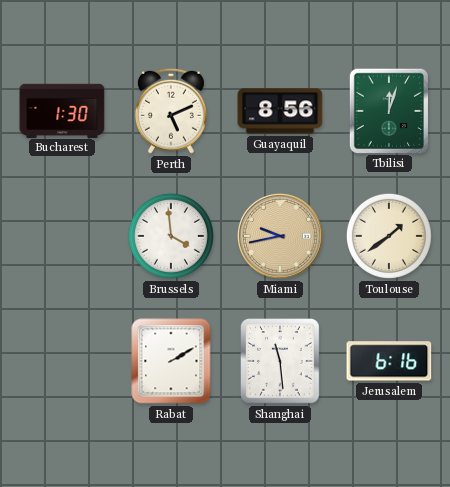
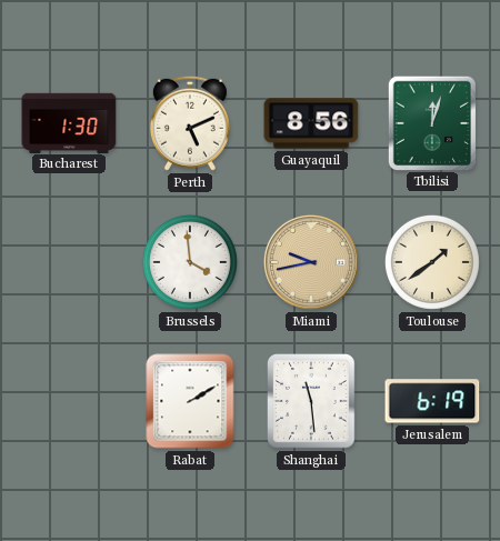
Jerusalem: 6:16 -> 6:19 (432, 401)
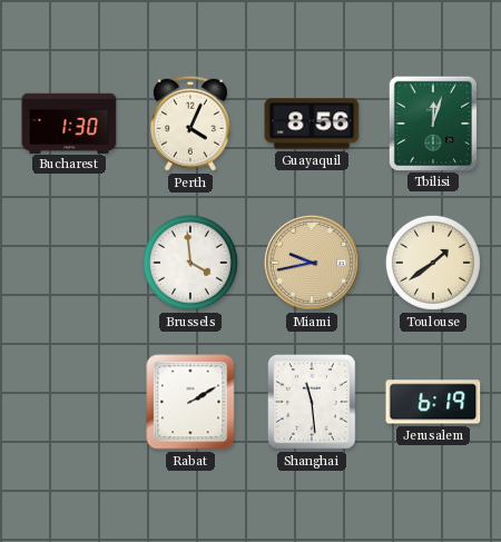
Perth: 5:11 -> 4:04 (190, 124)
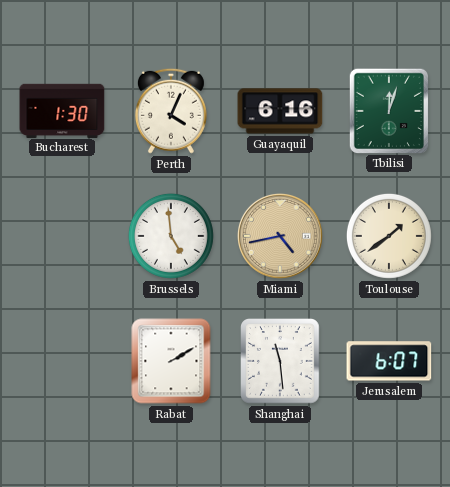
Guayaquil: 8:56 -> 6:16 (280, 111)
Brussels: 3:59 -> 4:59 (171, 236)
Miami: 9:43 -> 4:43 (280, 236)
Jerusalem: 6:19 -> 6:07 (389, 361)
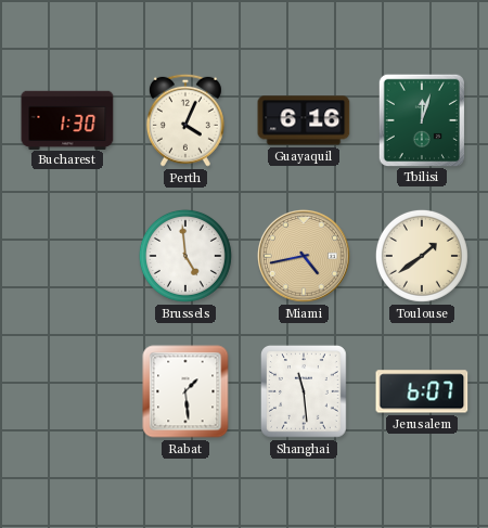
Rabat: 2:10 -> 1:29 (185, 391)
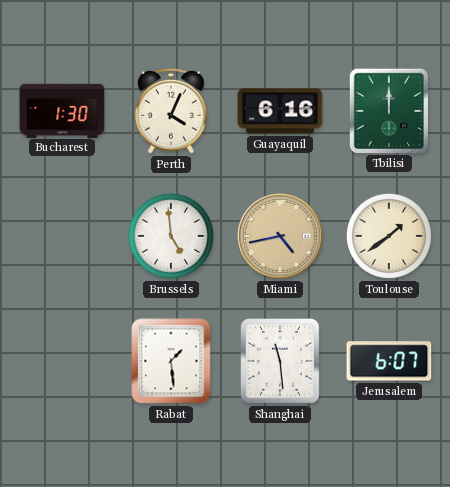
Tbilisi: 12:03 -> 12:00 (388, 110)
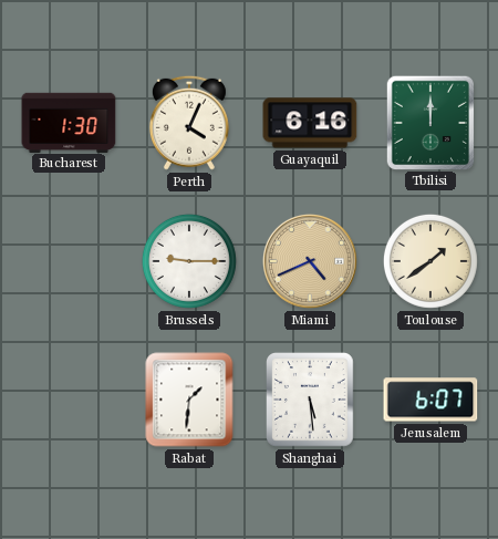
Brussels: 4:59 -> 9:15 (189, 261)
Miami: 4:43 -> 4:41 (310, 261)
Rabat: 1:29 -> 1:31 (189, 400)
Shanghai: 11:29 -> 5:29 (311, 400)
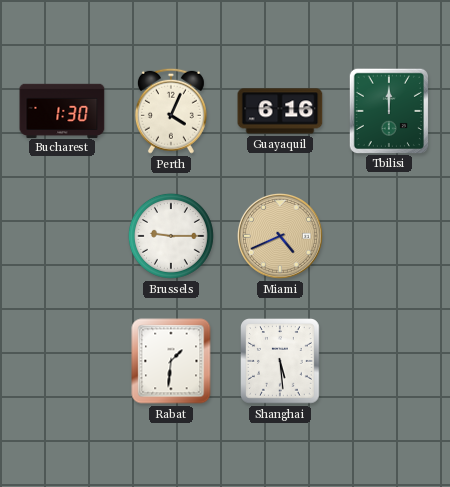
Toulouse: 1:39 -> none (430, 261)
Jerusalem: 6:07 -> none (430, 400)
